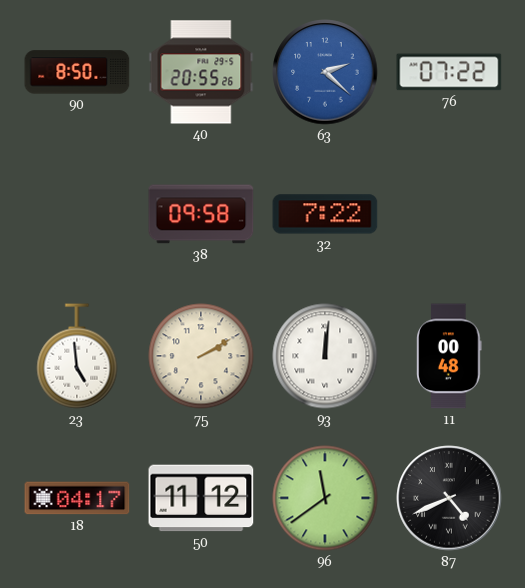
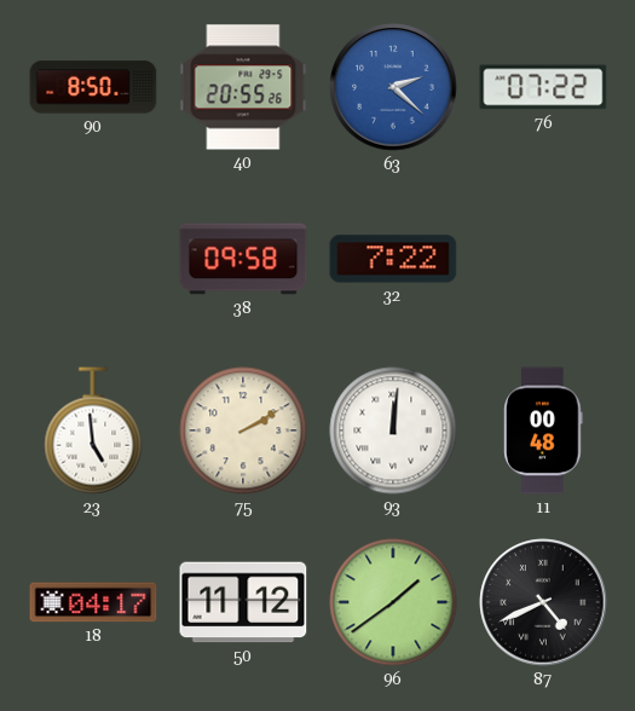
96: 11:39 -> 1:39 (393, 602)
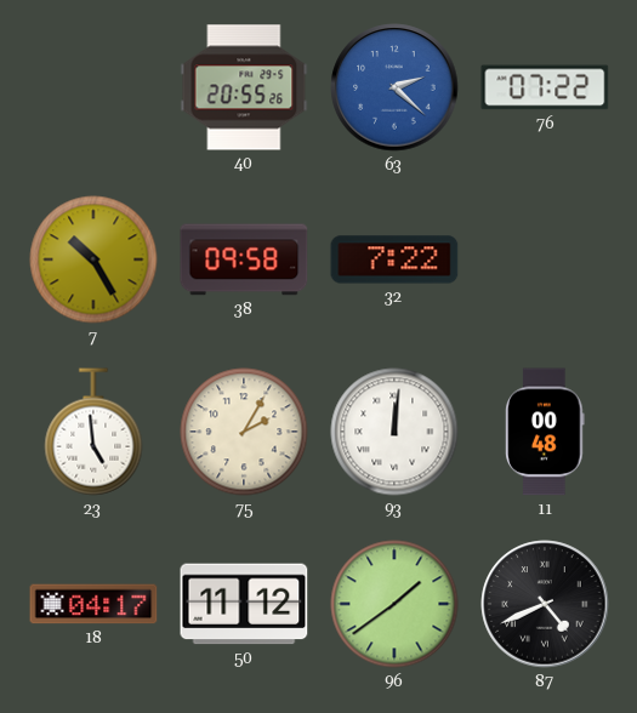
90: 8:50 -> none (93, 87)
7: none -> 10:25 (93, 259)
75: 2:10 -> 2:05 (244, 432)
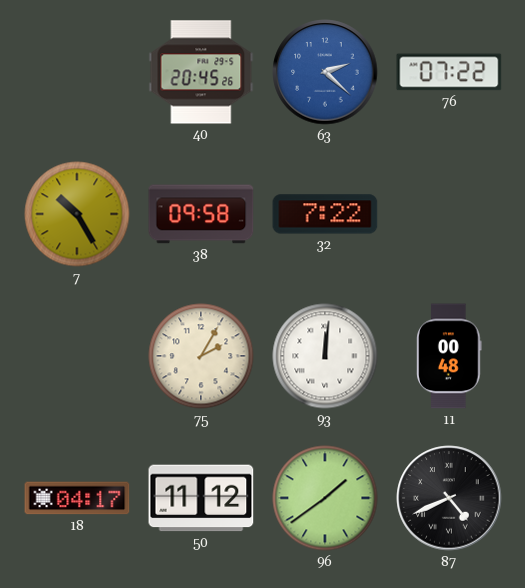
40: 20:55 -> 20:45 (201, 72)
23: 4:59 -> none (93, 432)
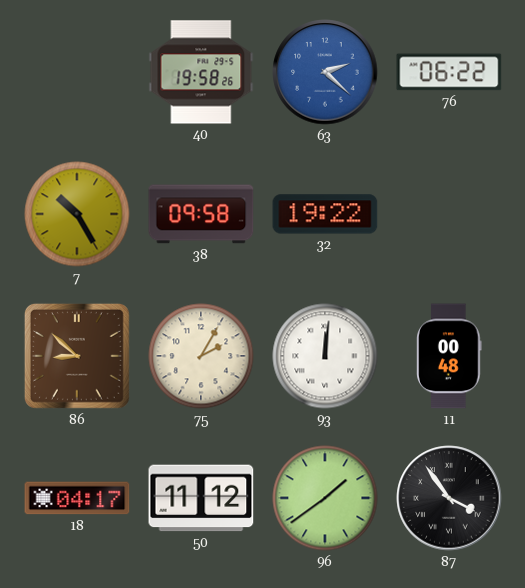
40: 20:45 -> 19:58 (201, 72)
76: 07:22 -> 06:22 (449, 72)
32: 7:22 -> 19:22 (325, 214)
86: none -> 8:52 (77, 356)
87: 4:41 -> 3:54 (449, 498)
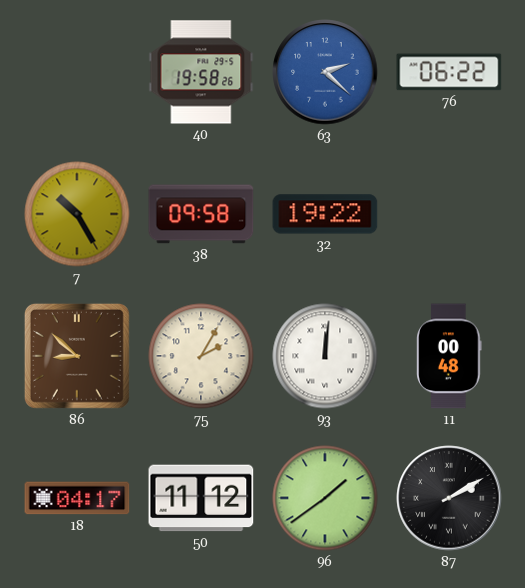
87: 3:54 -> 2:10 (449, 498)
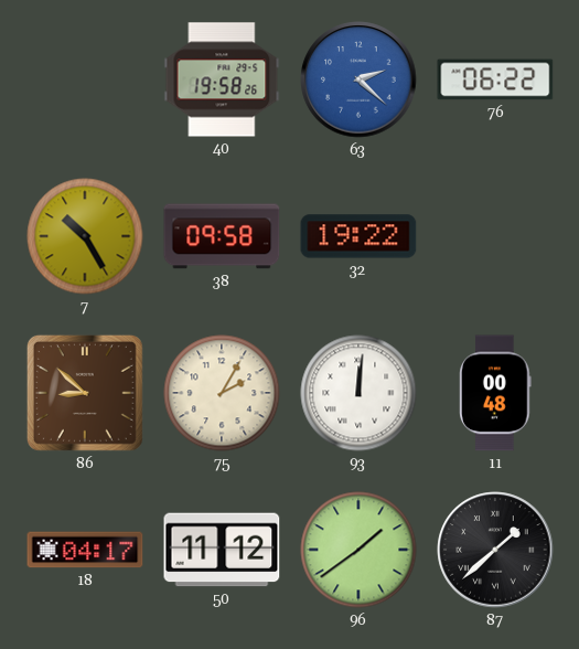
87: 2:10 -> 1:38 (495, 550)
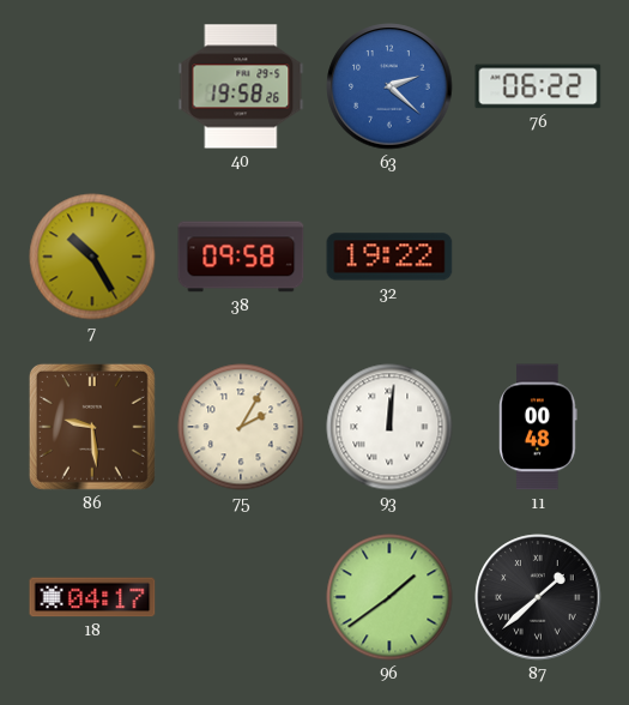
86: 8:52 -> 9:29 (92, 427)
50: 11:12 -> none (222, 550)
